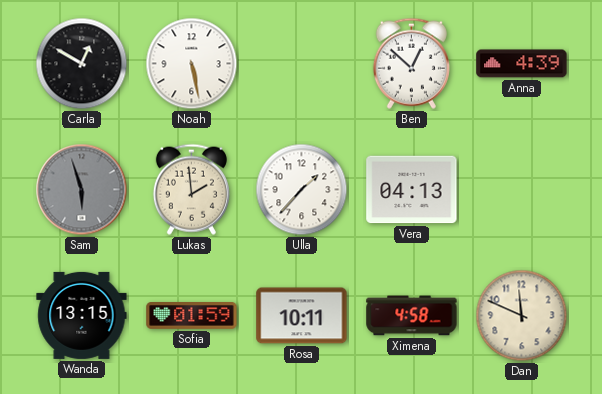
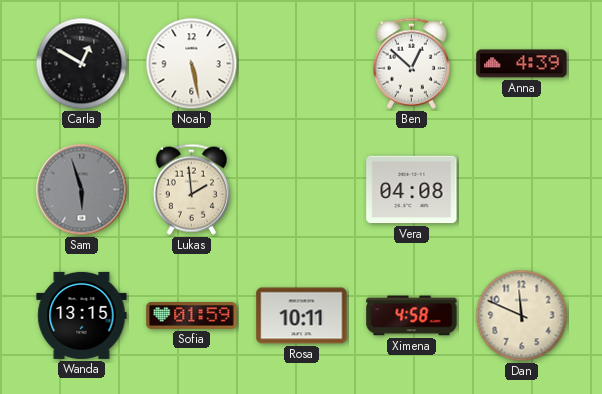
Ulla: 1:37 -> none (302, 190)
Vera: 04:13 -> 04:08 (412, 190)
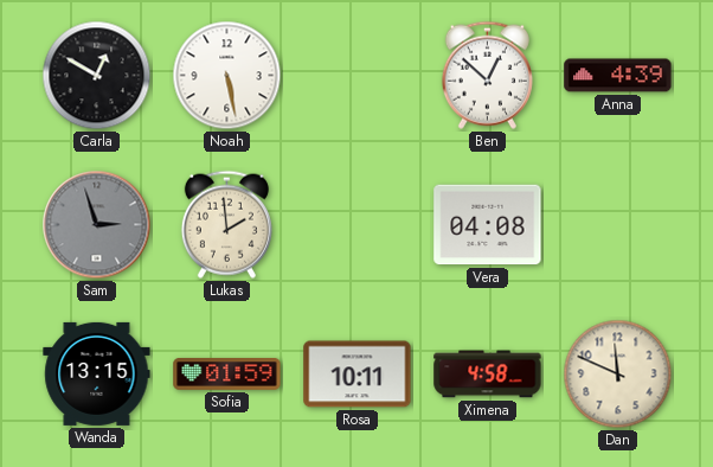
Sam: 5:57 -> 2:57 (97, 225)
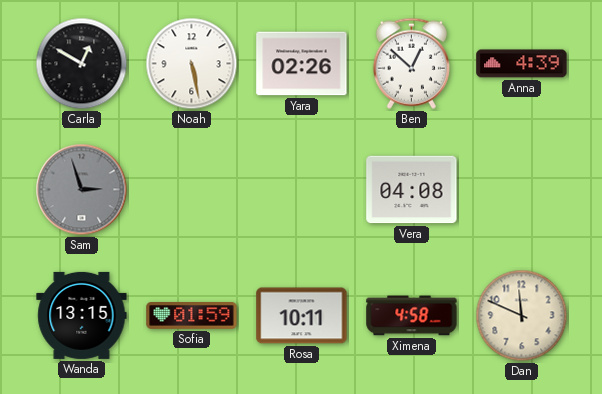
Yara: none -> 02:26 (302, 64)
Lukas: 1:59 -> none (226, 224)
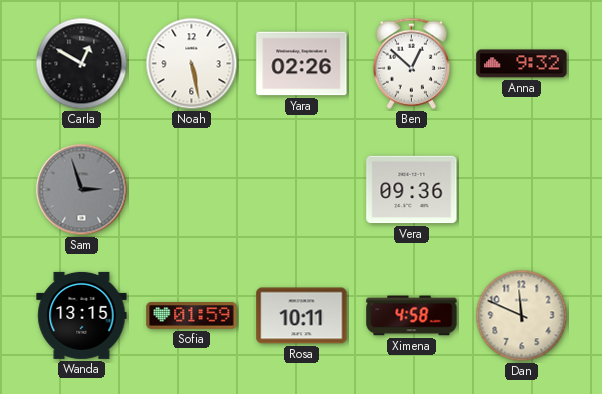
Anna: 4:39 -> 9:32 (522, 64)
Vera: 04:08 -> 09:36 (412, 190)
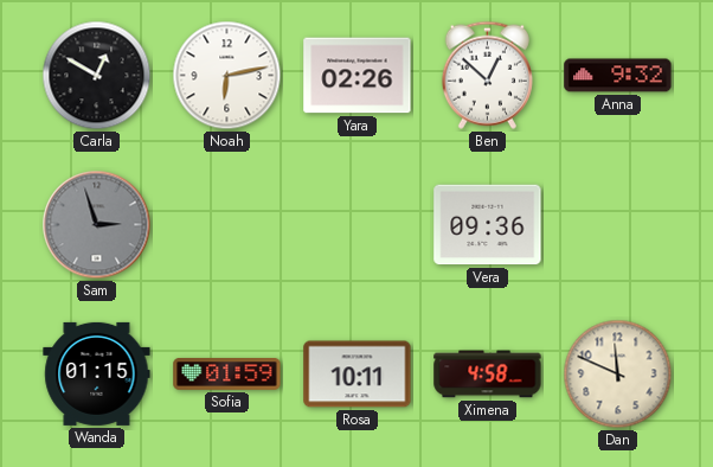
Noah: 5:28 -> 6:13 (227, 76)
Wanda: 13:15 -> 01:15 (97, 373)
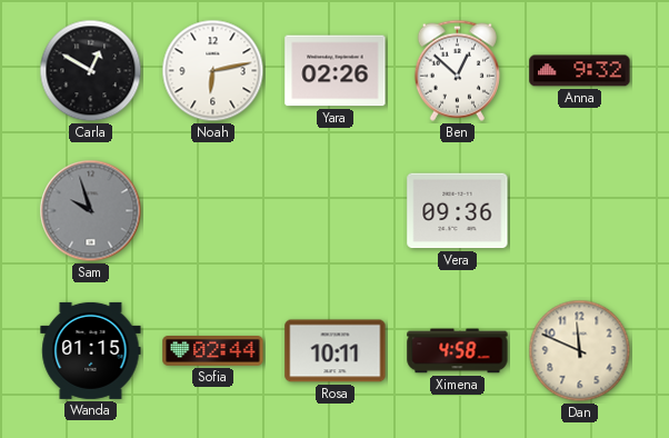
Sam: 2:57 -> 9:57 (91, 211)
Sofia: 01:59 -> 02:44 (213, 351)
